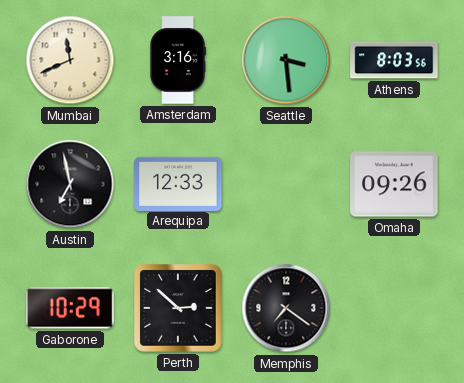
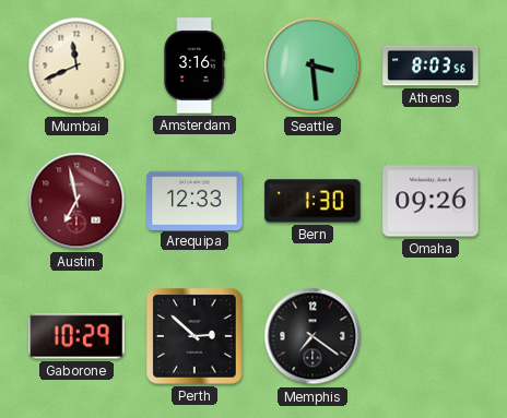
Austin dial: black -> burgundy (76, 201)
Bern: none -> 1:30 (313, 201)
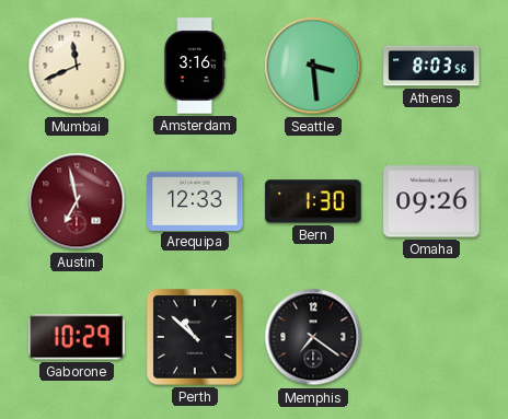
Perth: 2:52 -> 10:52 (195, 337)
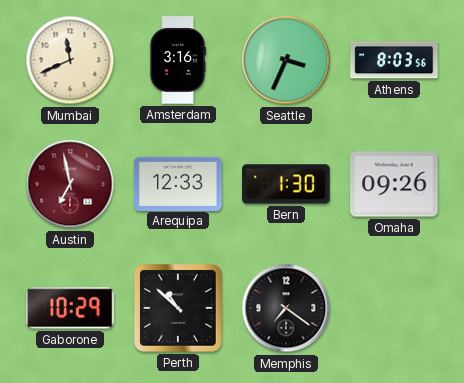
Seattle: 3:29 -> 3:34 (286, 60)
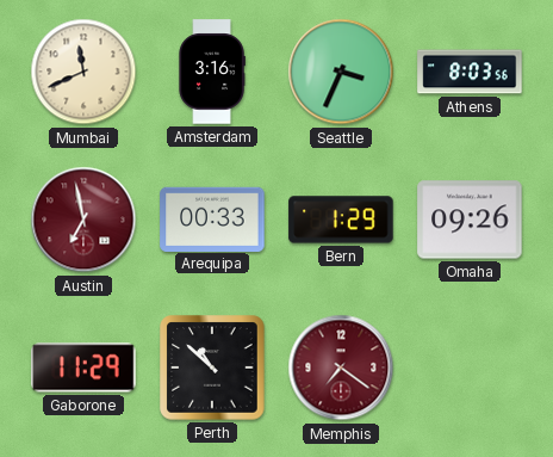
Arequipa: 12:33 -> 00:33 (212, 218)
Bern: 1:30 -> 1:29 (341, 220)
Gaborone: 10:29 -> 11:29 (83, 368)
Memphis dial: black -> burgundy (341, 368)
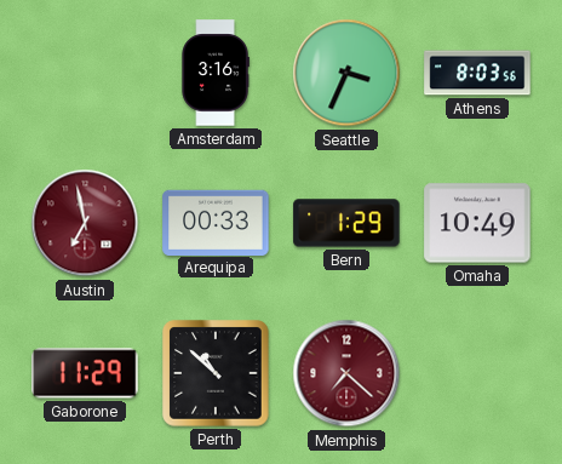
Mumbai: 11:41 -> none (83, 72)
Omaha: 09:26 -> 10:49 (477, 223)
Memphis: 7:21 -> 7:22 (346, 373)
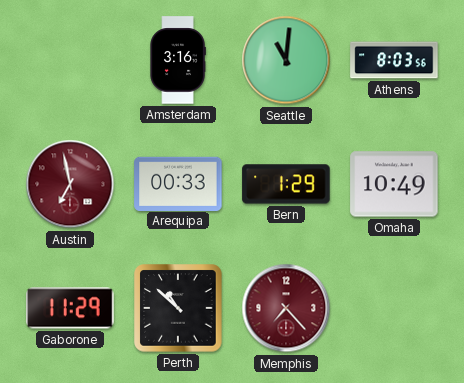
Seattle: 3:34 -> 11:01 (286, 60)
Memphis: 7:22 -> 7:23 (286, 308)
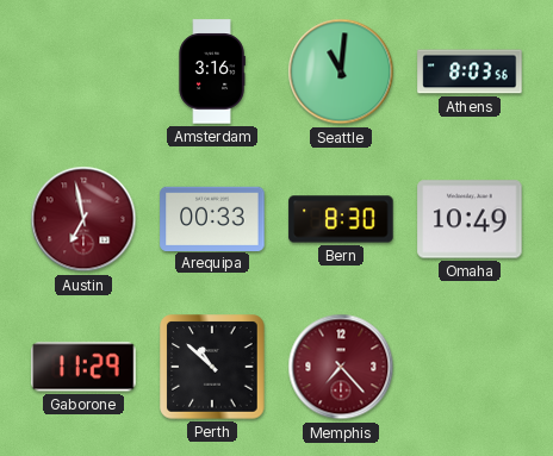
Bern: 1:29 -> 8:30 (341, 219)
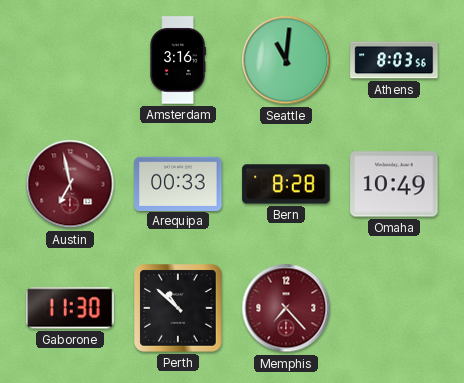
Bern: 8:30 -> 8:28 (286, 184)
Gaborone: 11:29 -> 11:30 (70, 308)
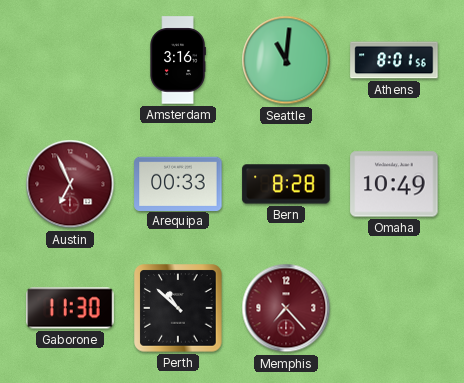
Athens: 8:03 -> 8:01 (394, 60)
Austin: 6:58 -> 6:56 (70, 184)
